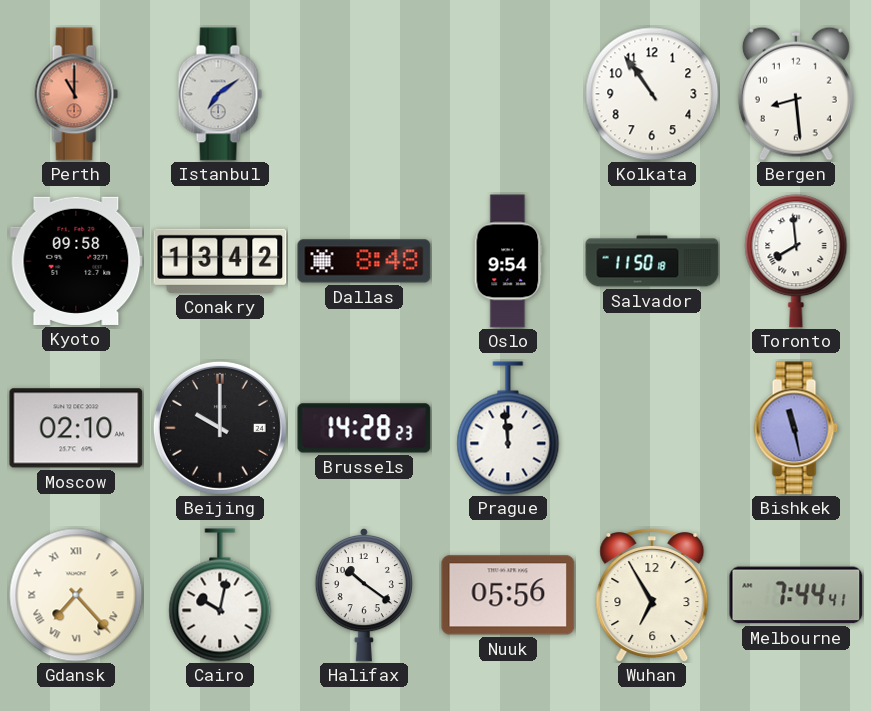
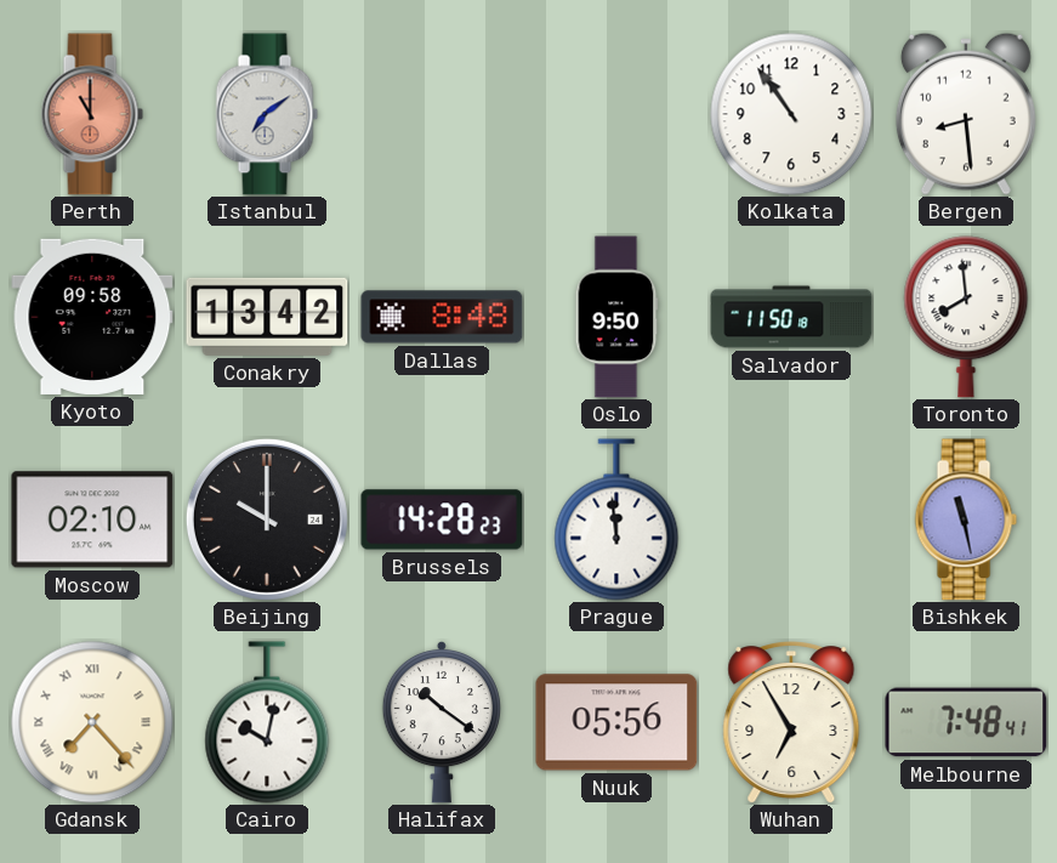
Oslo: 9:54 -> 9:50 (616, 317)
Melbourne: 7:44 -> 7:48 (966, 722)
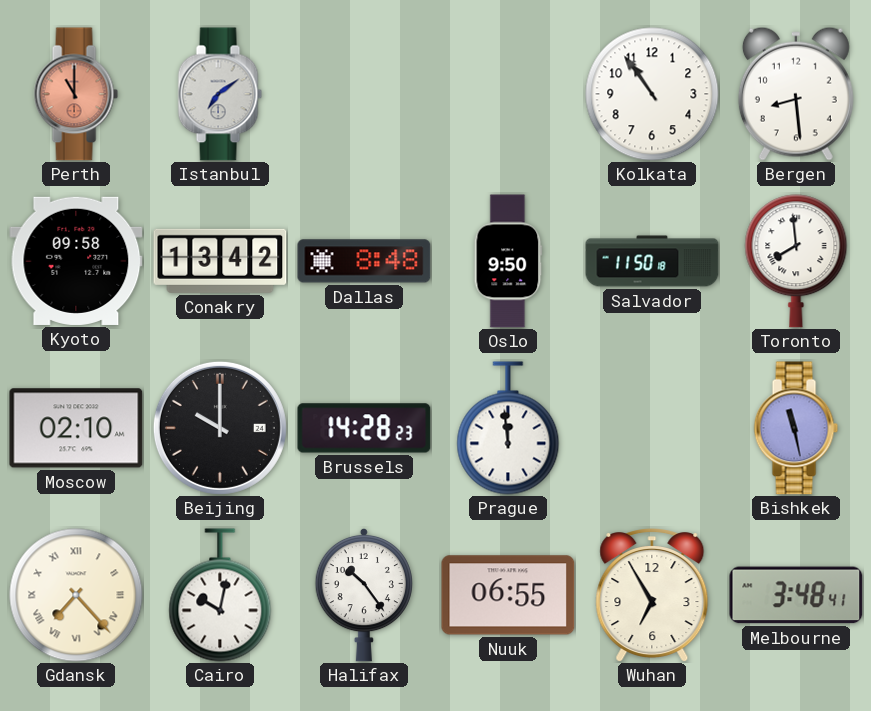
Halifax: 10:21 -> 10:24 (364, 595)
Nuuk: 05:56 -> 06:55 (508, 595)
Melbourne: 7:48 -> 3:48 (796, 595)
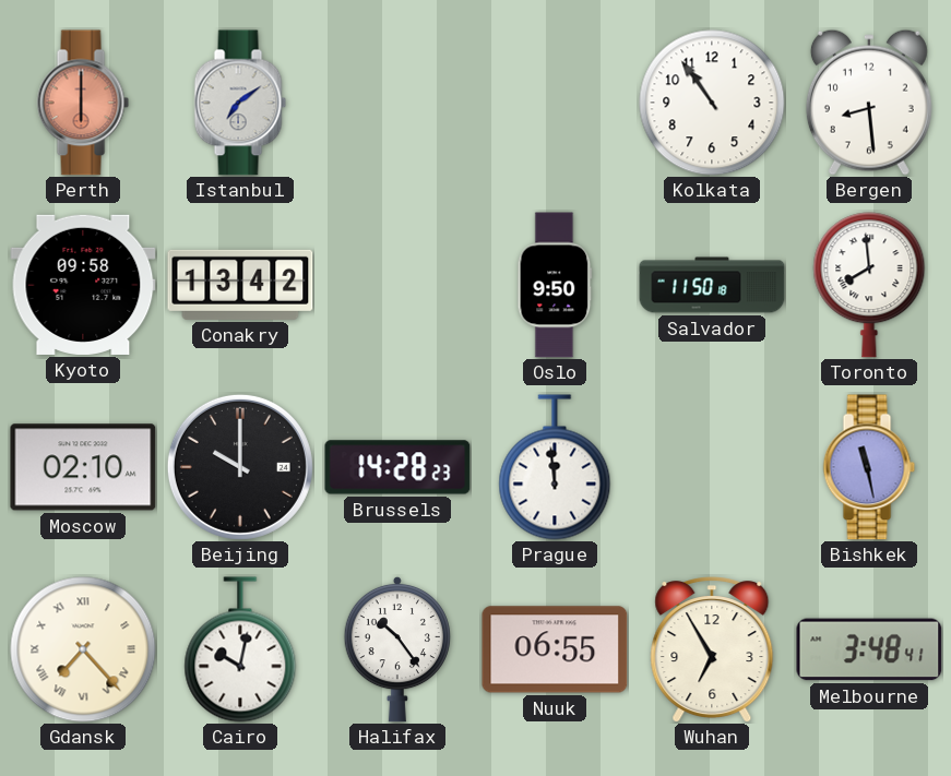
Perth: 11:00 -> 6:00 (83, 103)
Dallas: 8:48 -> none (364, 261)
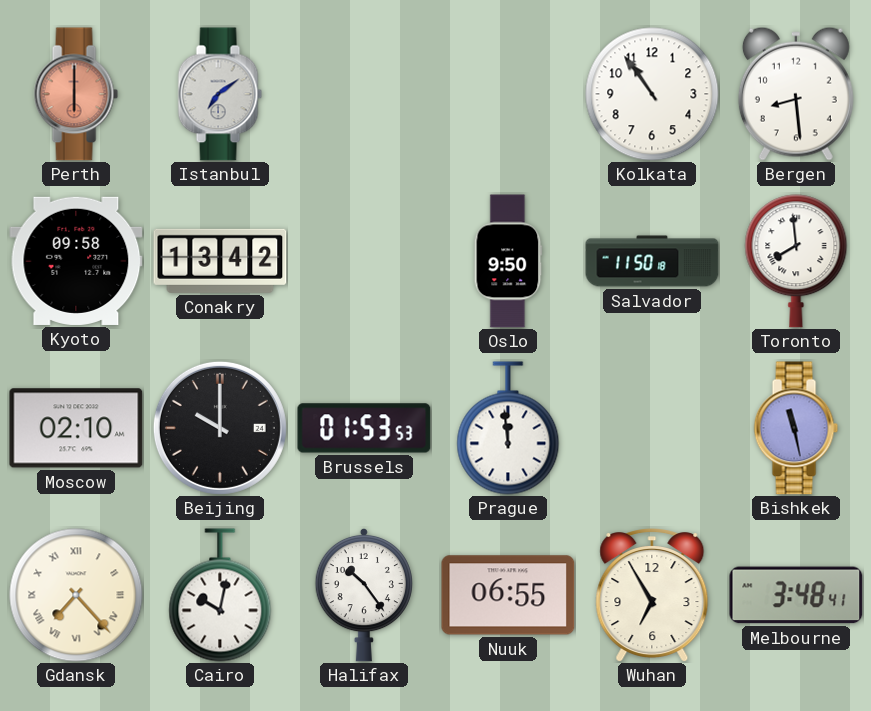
Brussels: 14:28 -> 01:53 (364, 428)
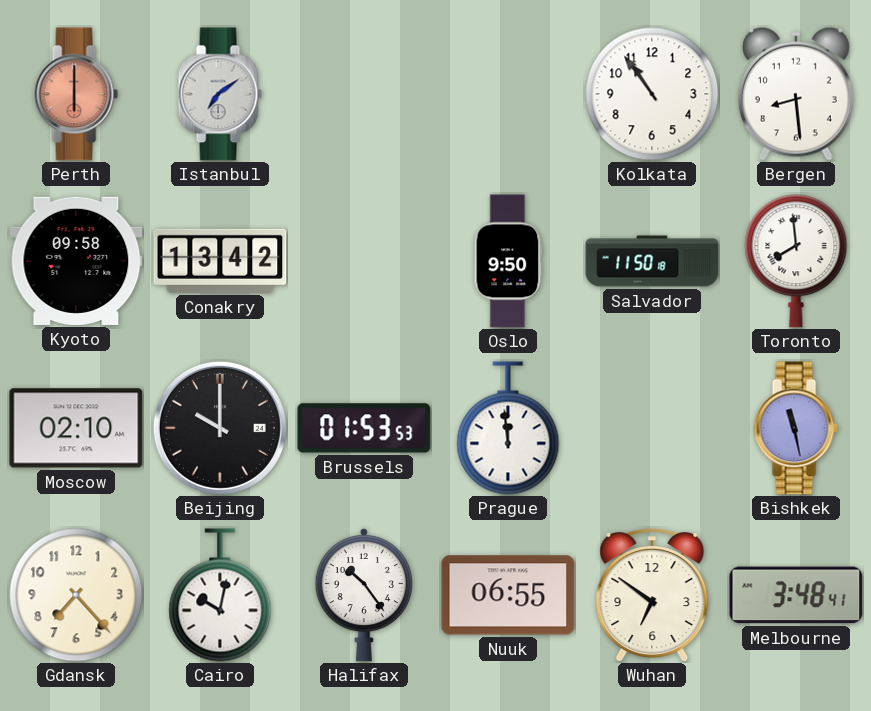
Gdansk numerals: Roman -> Arabic (76, 595)
Wuhan: 6:55 -> 6:51 (652, 595)
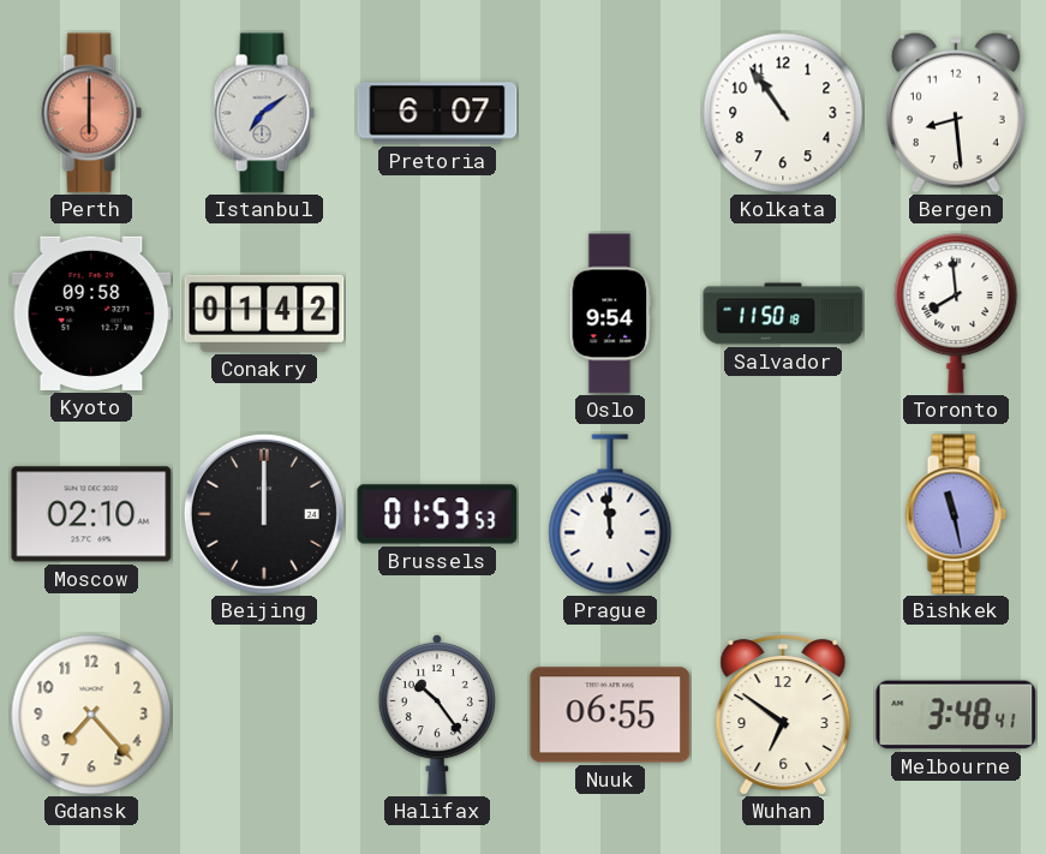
Pretoria: none -> 6:07 (437, 113)
Conakry: 13:42 -> 01:42 (264, 313)
Oslo: 9:50 -> 9:54 (610, 313)
Beijing: 10:00 -> 12:00 (264, 514)
Cairo: 10:02 -> none (220, 595)
